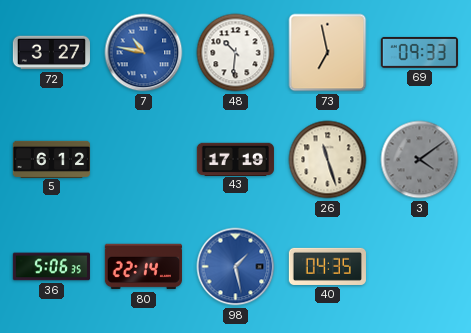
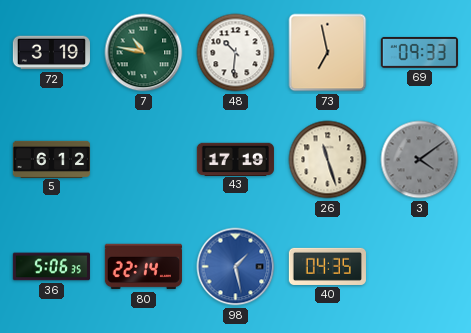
72: 3:27 -> 3:19 (51, 53)
7 dial: blue -> green (144, 53)
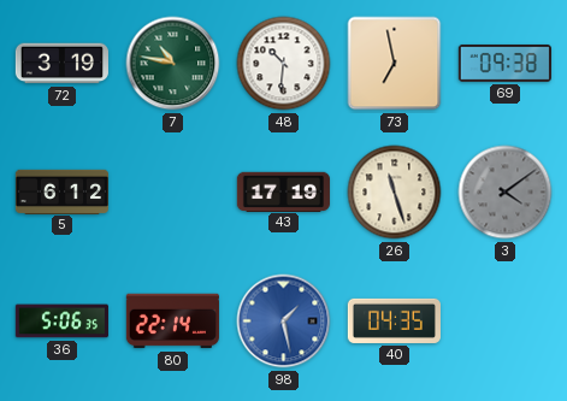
69: 09:33 -> 09:38 (504, 63)
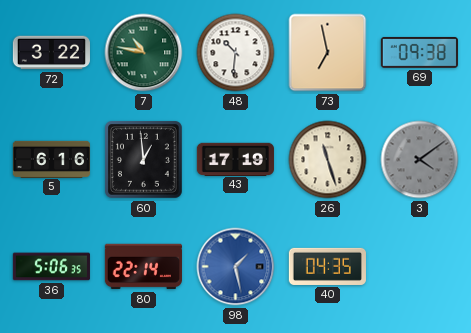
72: 3:19 -> 3:22 (51, 53)
5: 6:12 -> 6:16 (51, 159)
60: none -> 12:59 (143, 159)
